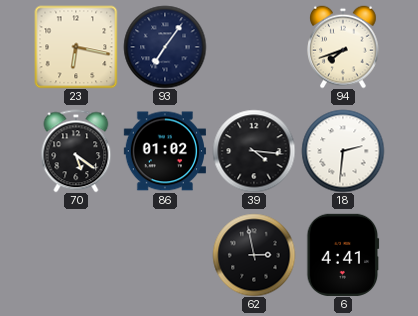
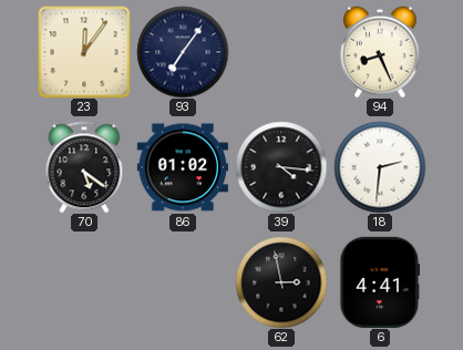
23: 6:17 -> 12:06 (84, 52)
94: 7:42 -> 8:26 (380, 52)
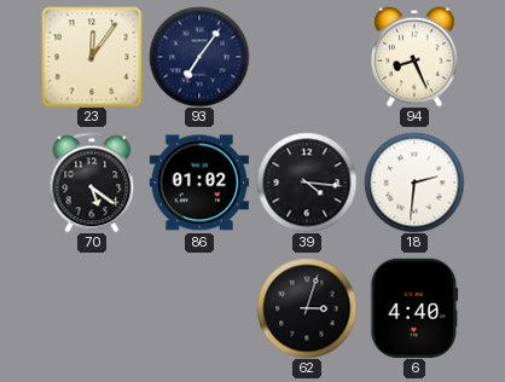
62: 2:58 -> 3:03 (307, 308)
6: 4:41 -> 4:40 (414, 308)
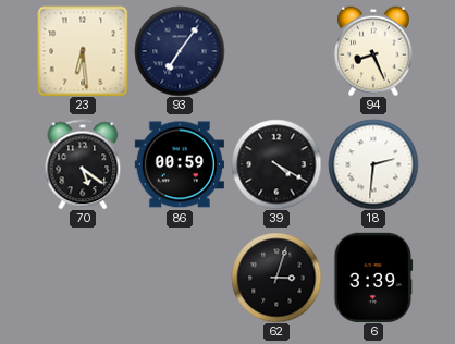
23: 12:06 -> 6:29 (83, 51)
86: 01:02 -> 00:59 (180, 164)
39: 4:16 -> 4:20 (276, 164)
6: 4:40 -> 3:39 (373, 278)
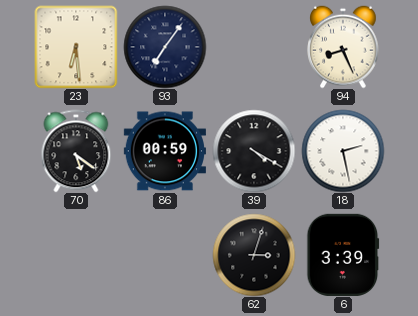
18: 2:31 -> 2:28 (343, 151)
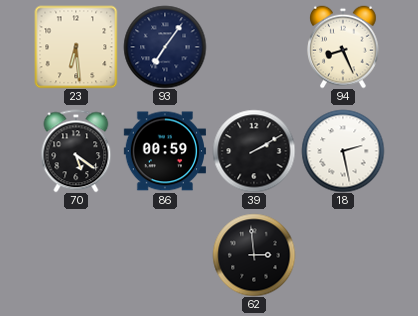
39: 4:20 -> 2:10 (254, 151)
62: 3:03 -> 2:59 (254, 255)
6: 3:39 -> none (343, 255)
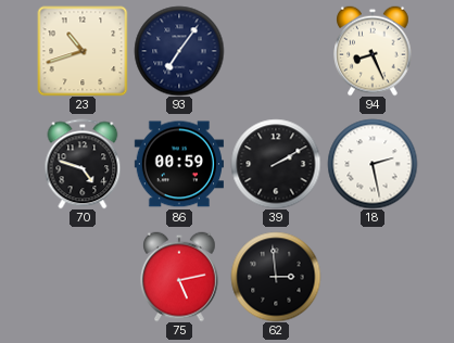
23: 6:29 -> 10:42 (83, 51)
70: 5:21 -> 4:48 (83, 164)
75: none -> 5:13 (179, 277)
